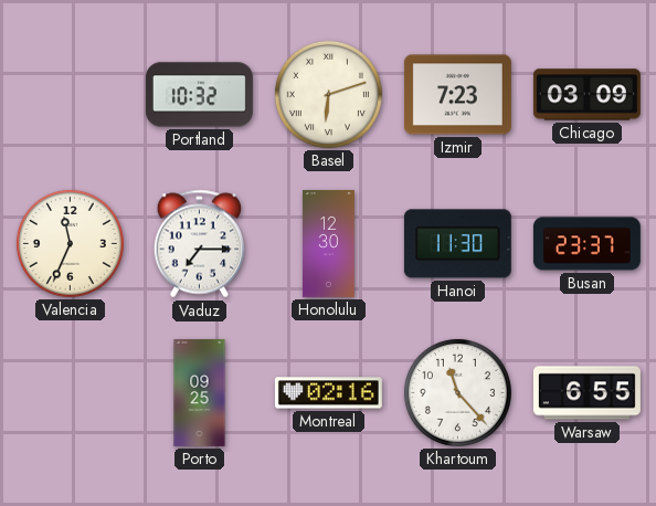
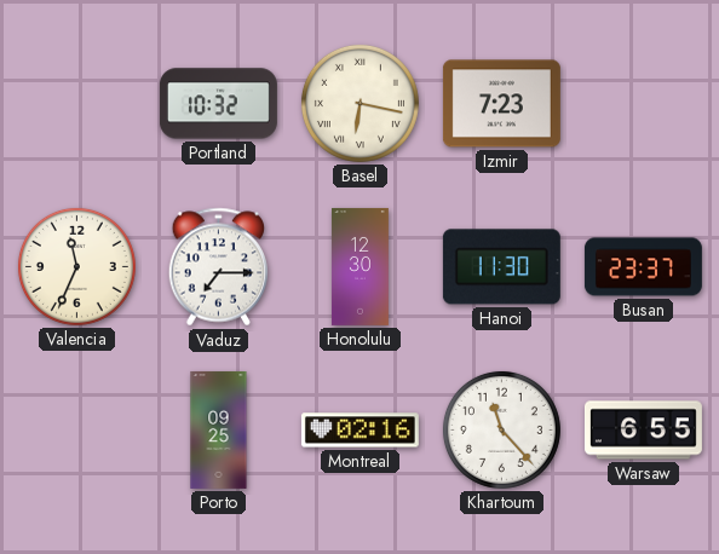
Basel: 6:12 -> 6:17 (359, 103)
Chicago: 03:09 -> none (586, 95)
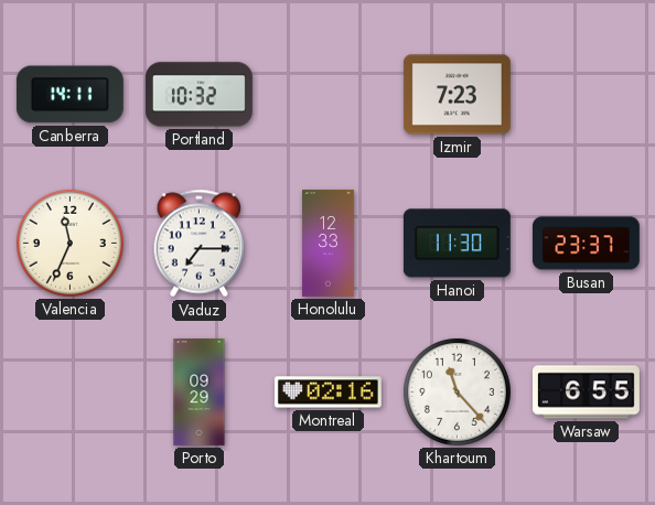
Canberra: none -> 14:11 (69, 95)
Basel: 6:17 -> none (359, 103)
Honolulu: 12:30 -> 12:33 (327, 243)
Porto: 09:25 -> 09:29 (200, 391)
